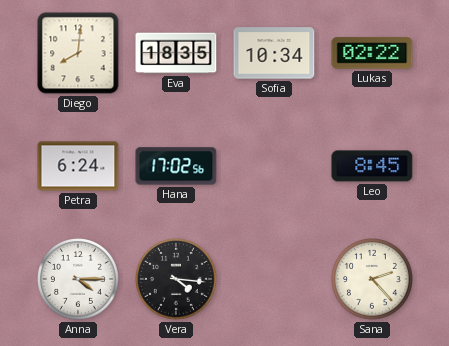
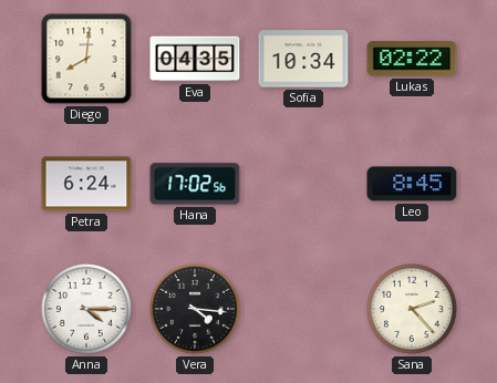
Eva: 18:35 -> 04:35 (195, 59)
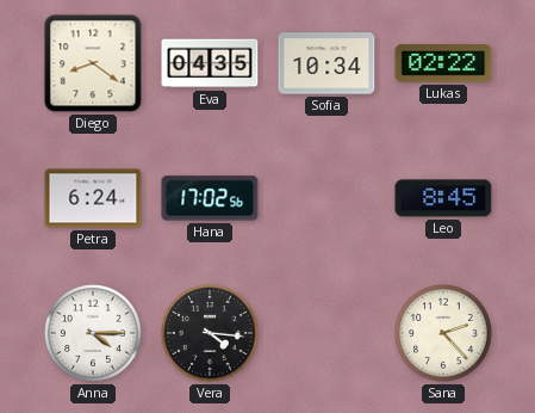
Diego: 8:01 -> 8:21 (93, 63)
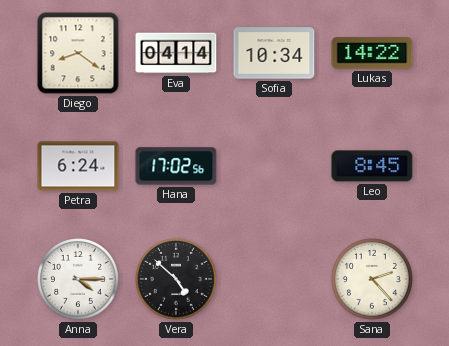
Eva: 04:35 -> 04:14 (176, 53)
Lukas: 02:22 -> 14:22 (372, 53)
Vera: 4:16 -> 4:52 (177, 280)
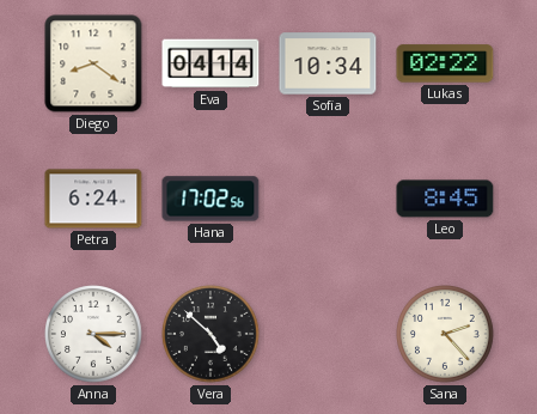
Lukas: 14:22 -> 02:22 (445, 63)
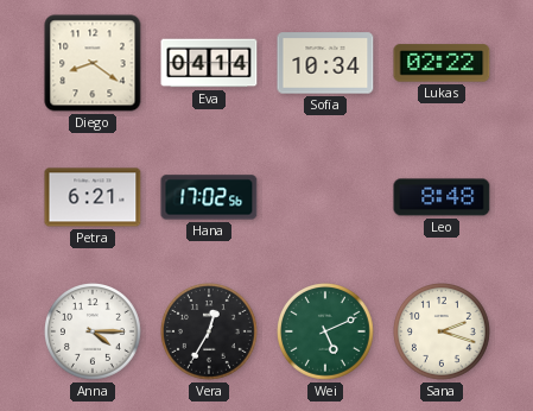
Petra: 6:24 -> 6:21 (93, 197)
Leo: 8:45 -> 8:48 (442, 197)
Vera: 4:52 -> 12:35 (210, 333)
Wei: none -> 5:11 (326, 333)
Sana: 2:23 -> 2:18 (443, 333)
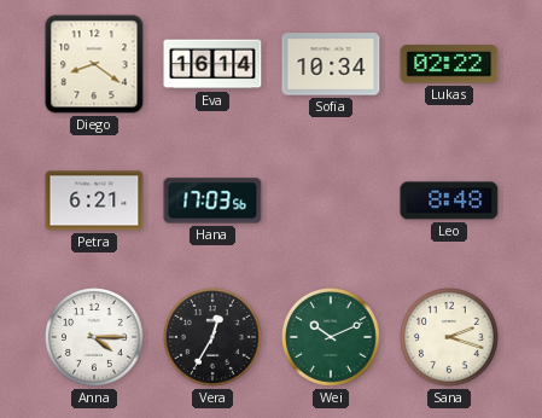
Eva: 04:14 -> 16:14 (212, 64)
Hana: 17:02 -> 17:03 (212, 201)
Wei: 5:11 -> 10:11 (332, 338)
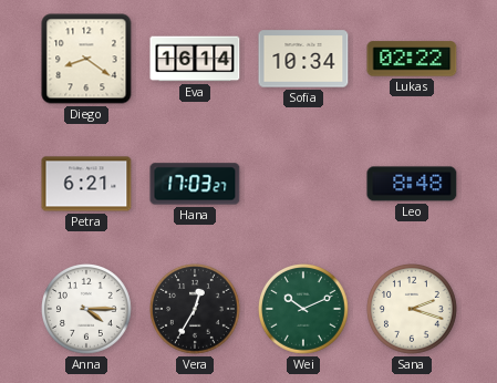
Hana: 17:03:56 -> 17:03:27 (195, 184)
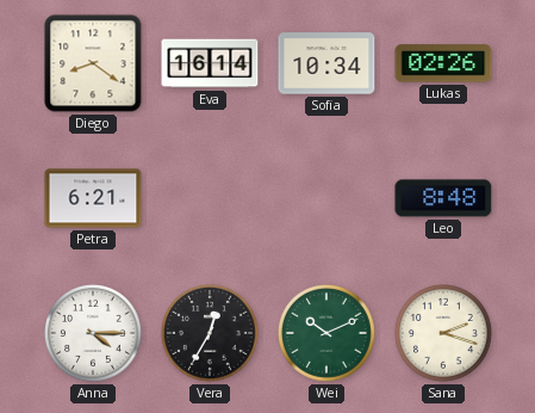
Lukas: 02:22 -> 02:26 (443, 63)
Hana: 17:03 -> none (195, 184)
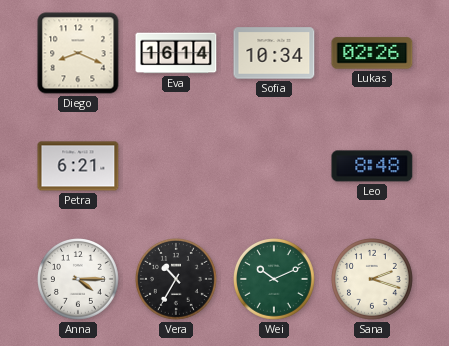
Diego: 8:21 -> 8:19 (78, 53)
Vera: 12:35 -> 10:35 (177, 280)
